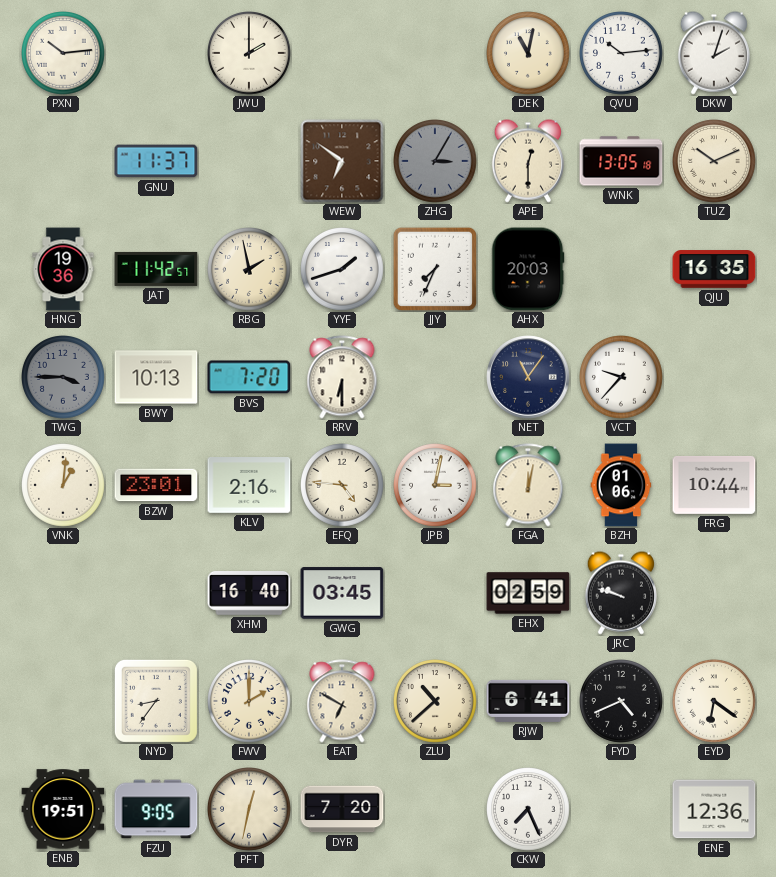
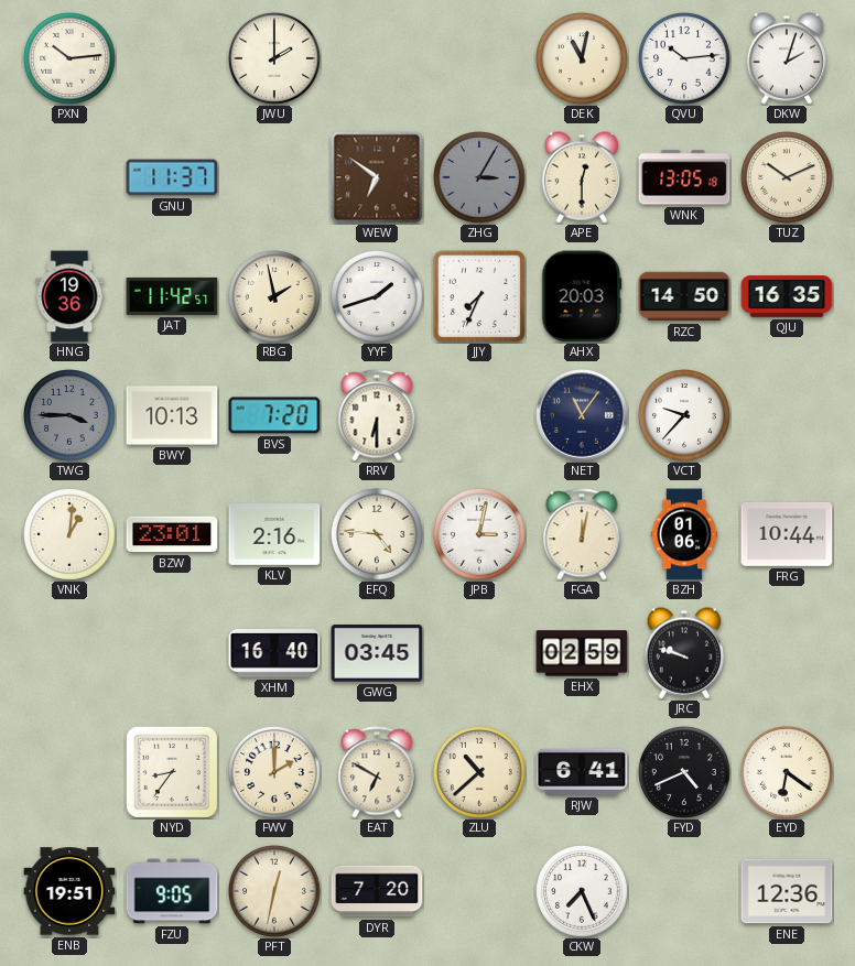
RZC: none -> 14:50 (684, 296)
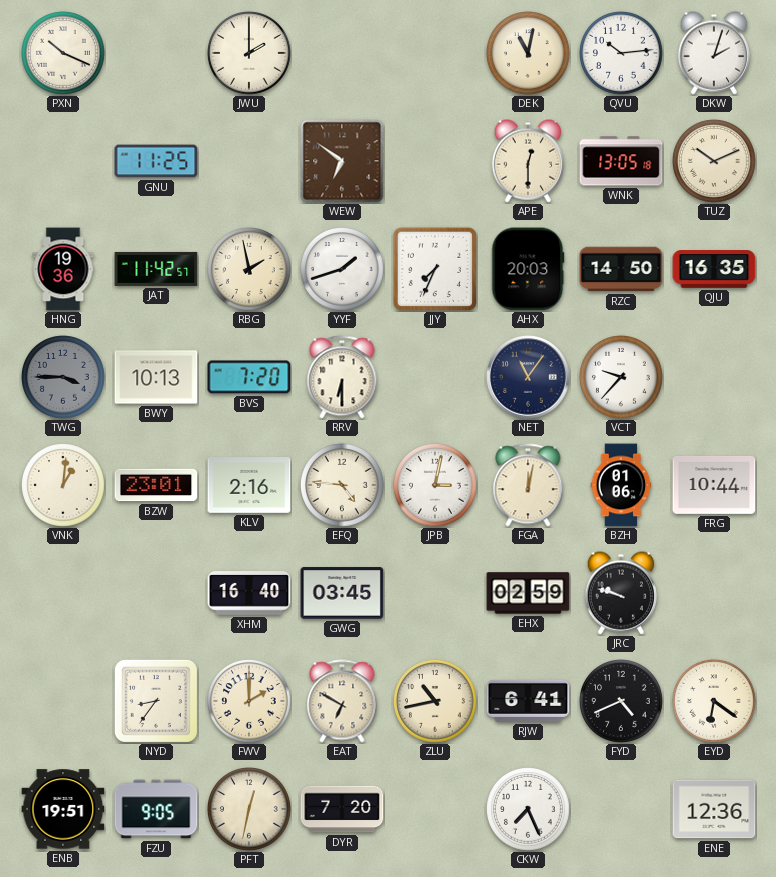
PXN: 10:14 -> 10:19 (64, 54)
GNU: 11:37 -> 11:25 (156, 161)
ZHG: 3:05 -> none (480, 178)
ZLU: 10:38 -> 10:43 (436, 702)
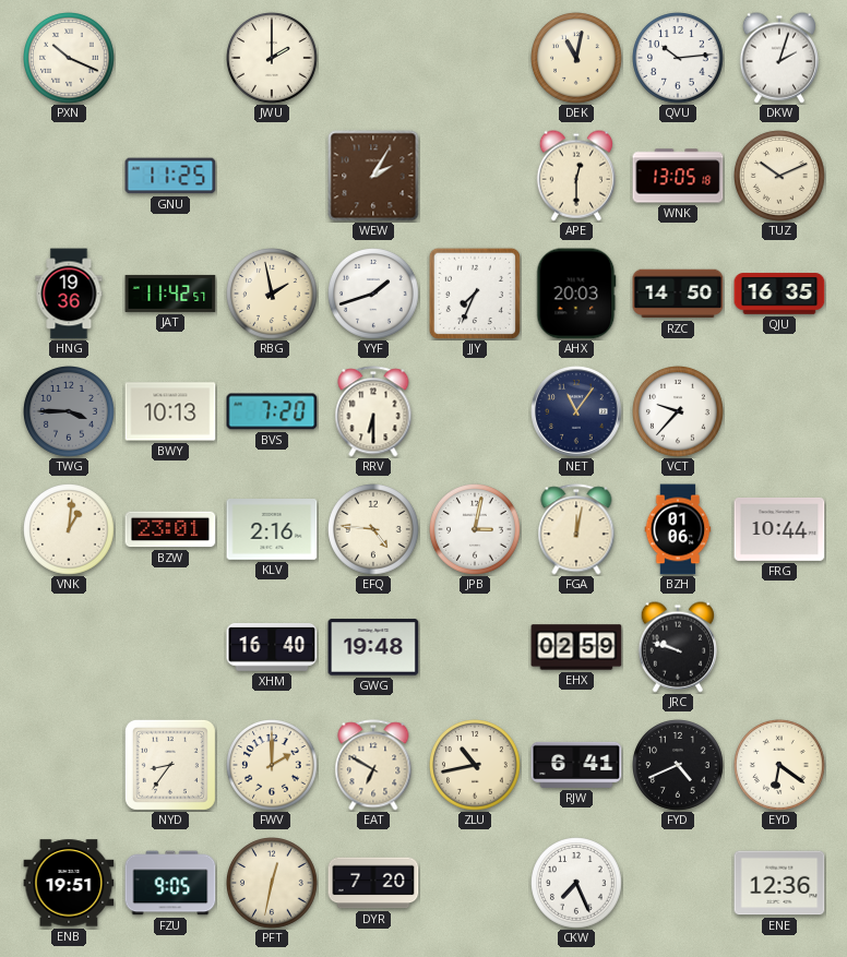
WEW: 6:51 -> 2:05 (373, 176)
GWG: 03:45 -> 19:48 (373, 647)
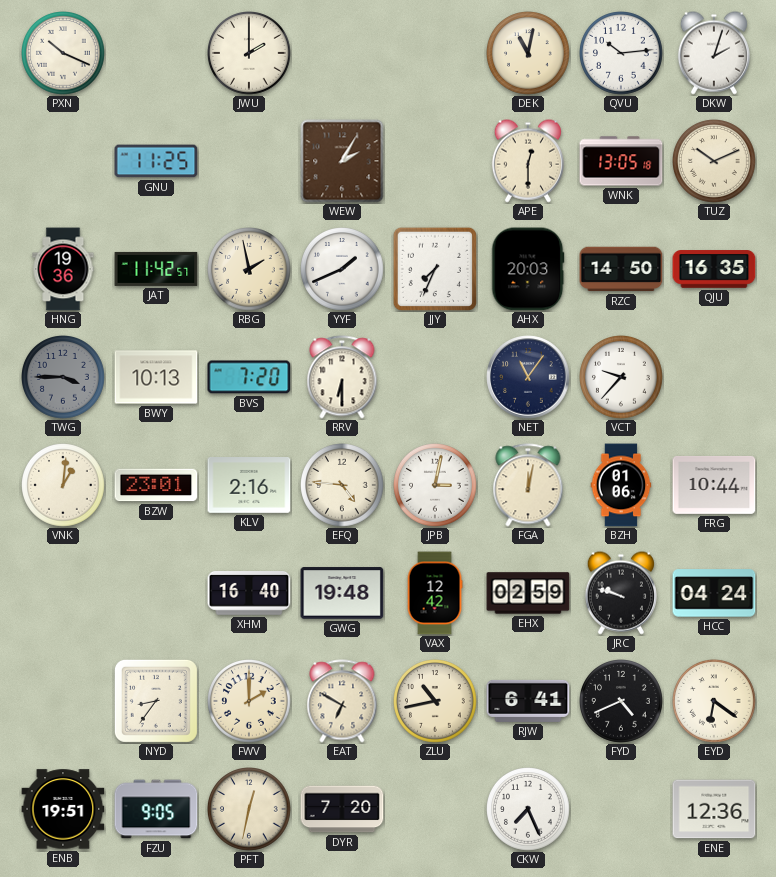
YYF: 1:42 -> 1:41 (343, 270)
VAX: none -> 12:42 (435, 593)
HCC: none -> 04:24 (714, 593)
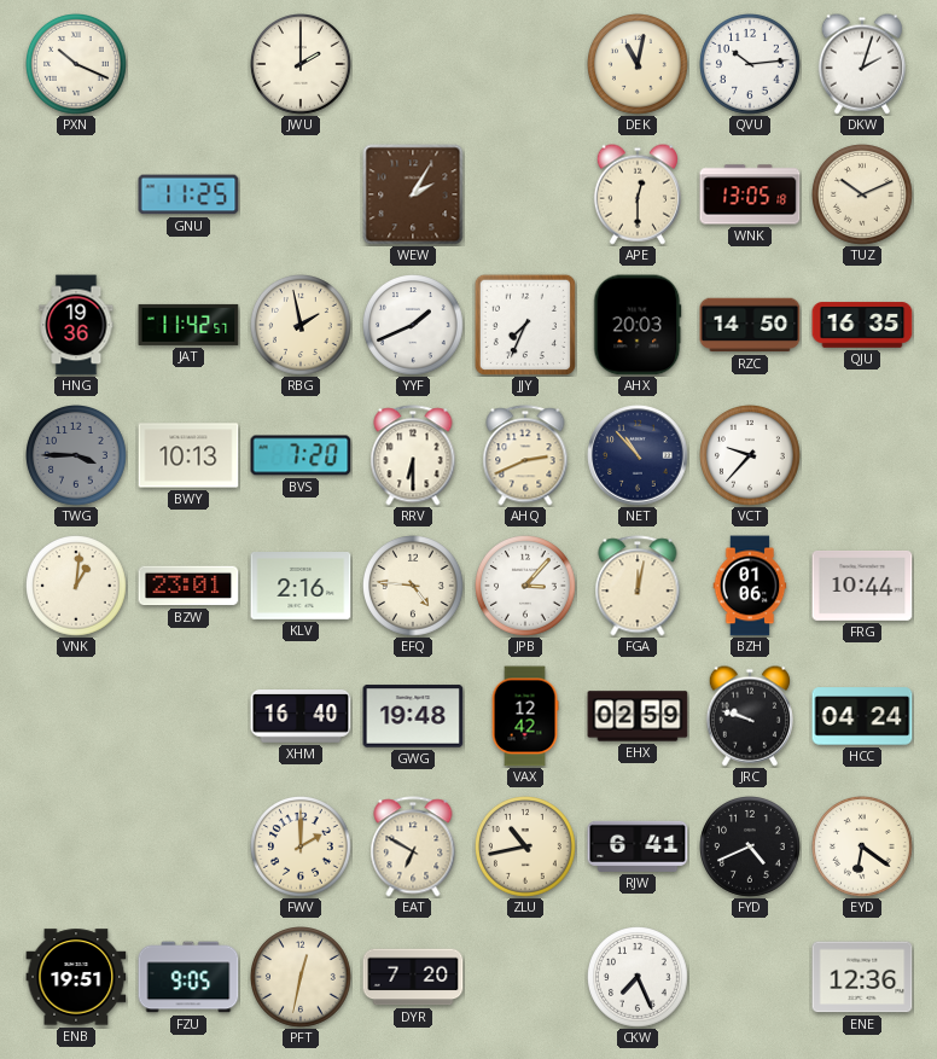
AHQ: none -> 2:41 (525, 455)
NET: 11:06 -> 10:53 (638, 455)
JPB: 3:02 -> 3:07 (526, 587)
NYD: 8:36 -> none (156, 701)
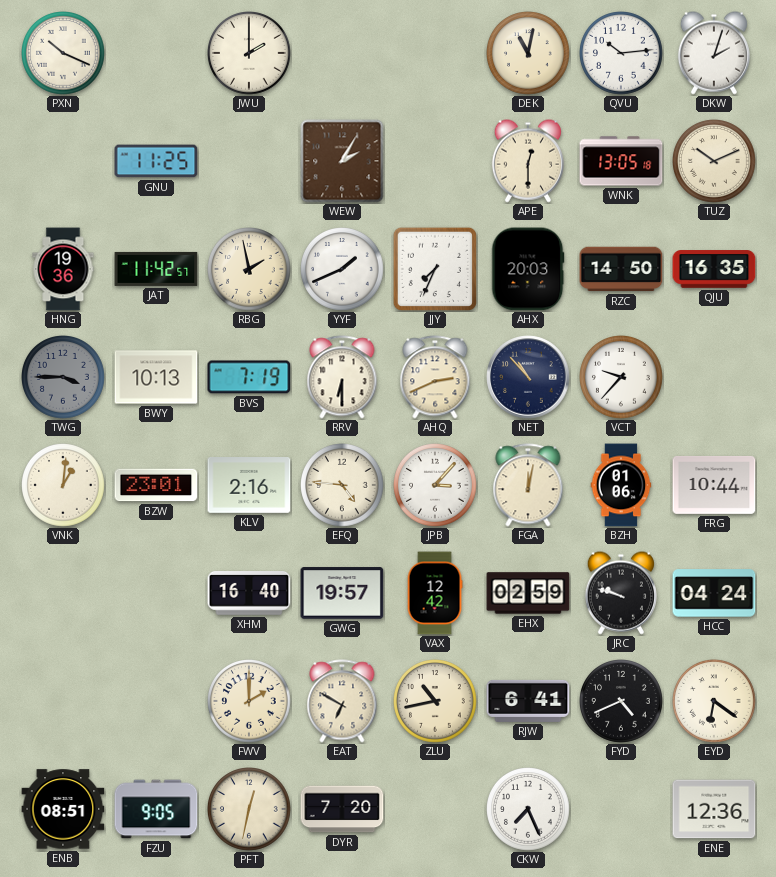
BVS: 7:20 -> 7:19 (249, 377)
GWG: 19:48 -> 19:57 (342, 593)
ENB: 19:51 -> 08:51 (63, 809)
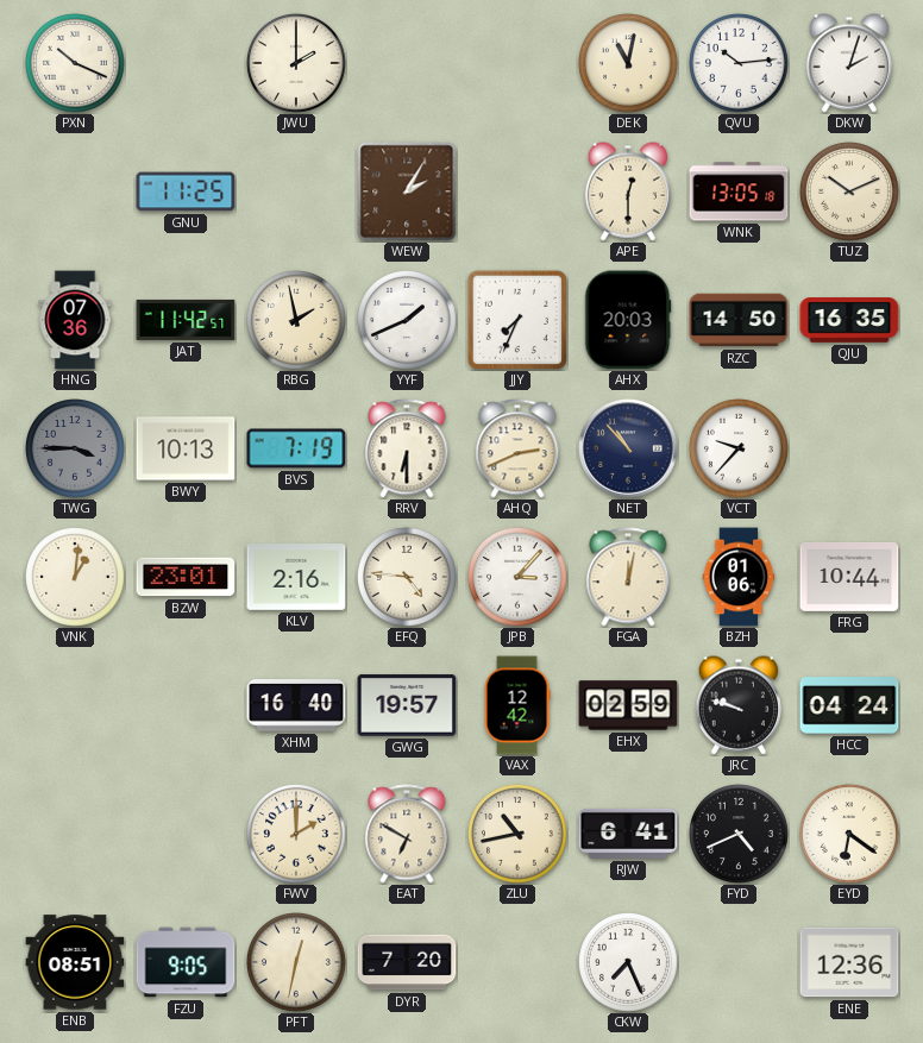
HNG: 19:36 -> 07:36 (75, 320)
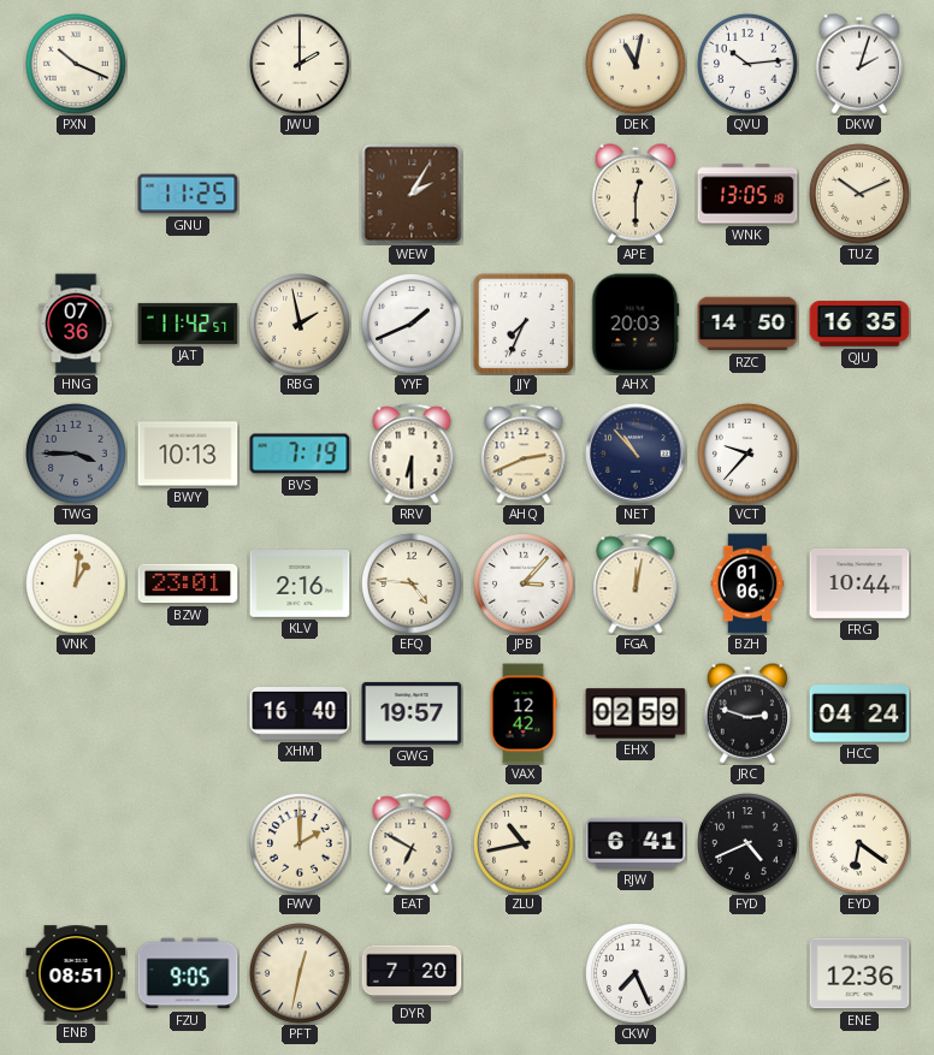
JRC: 9:48 -> 2:48 (747, 713)
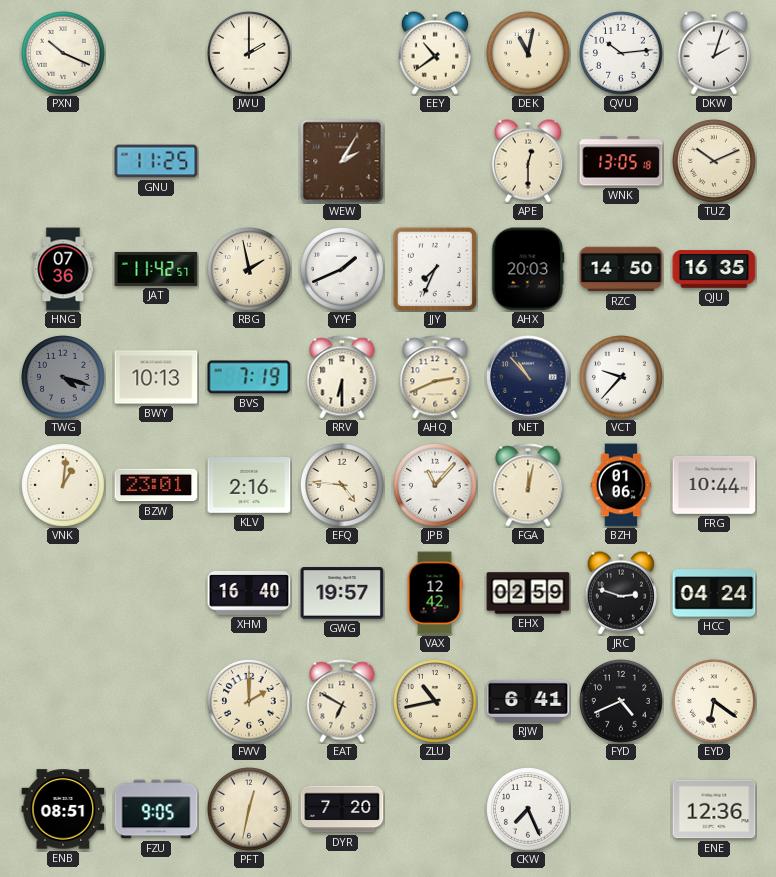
EEY: none -> 10:39 (435, 53)
TWG: 3:45 -> 4:18 (64, 378)
JPB: 3:07 -> 11:07 (436, 486)
